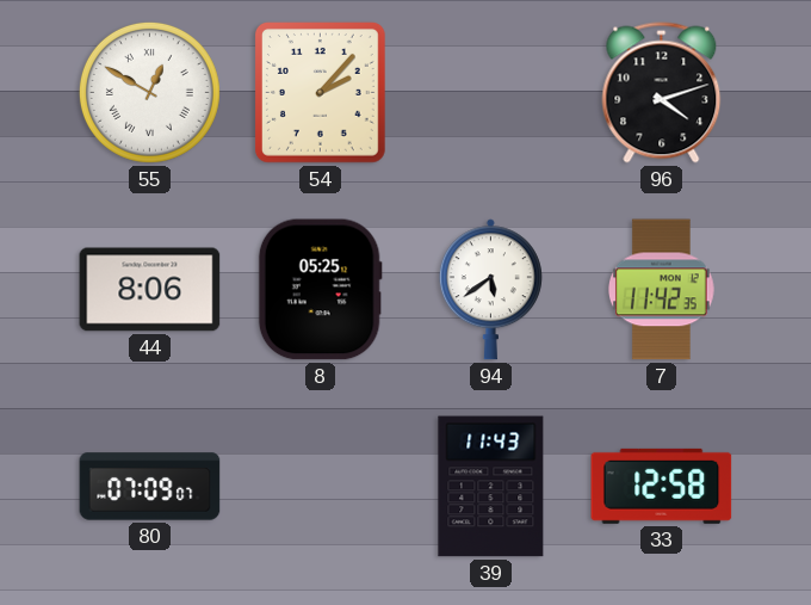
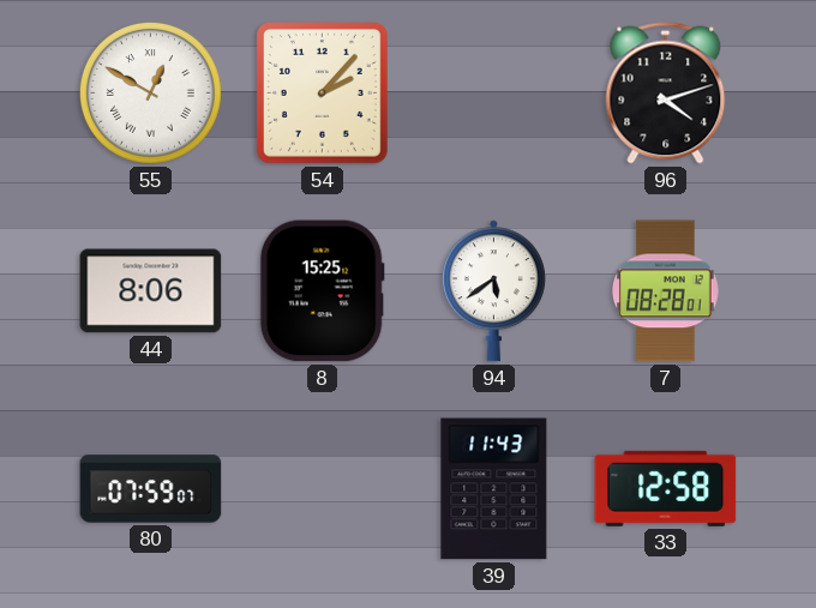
8: 05:25 -> 15:25 (322, 291)
7: 11:42 -> 08:28 (666, 291)
80: 07:09 -> 07:59 (151, 489)
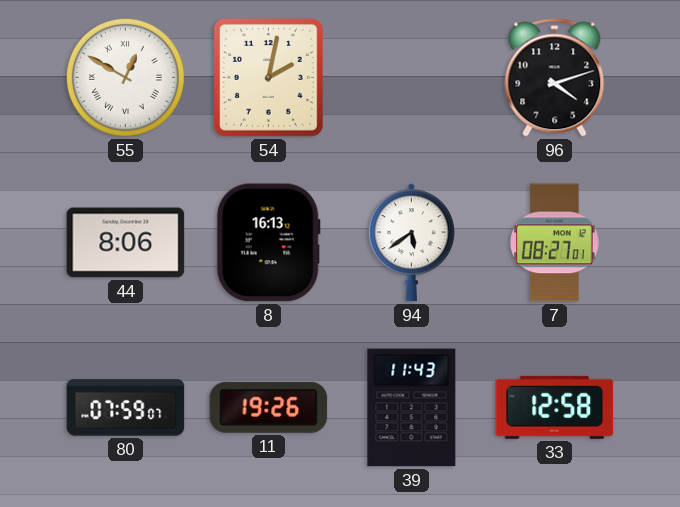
54: 2:07 -> 2:02 (268, 78)
8: 15:25 -> 16:13 (268, 243)
7: 08:28 -> 08:27 (555, 243)
11: none -> 19:26 (269, 407)
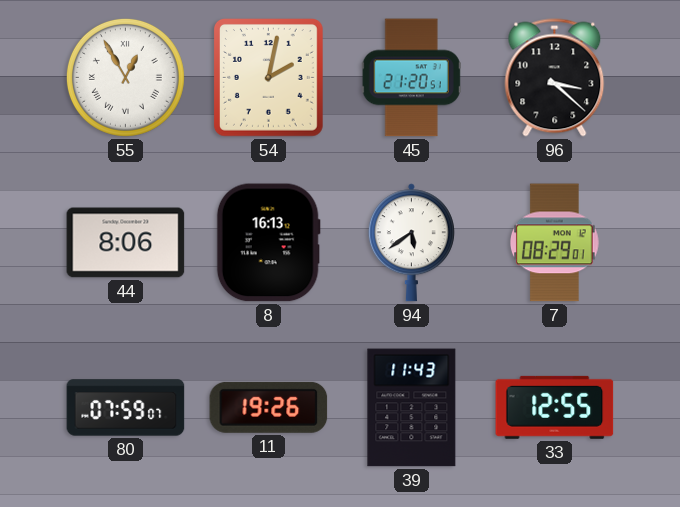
55: 12:50 -> 12:55 (125, 77)
45: none -> 21:20 (411, 78)
96: 4:12 -> 3:22 (555, 78)
7: 08:27 -> 08:29 (555, 243)
33: 12:58 -> 12:55 (555, 407)
